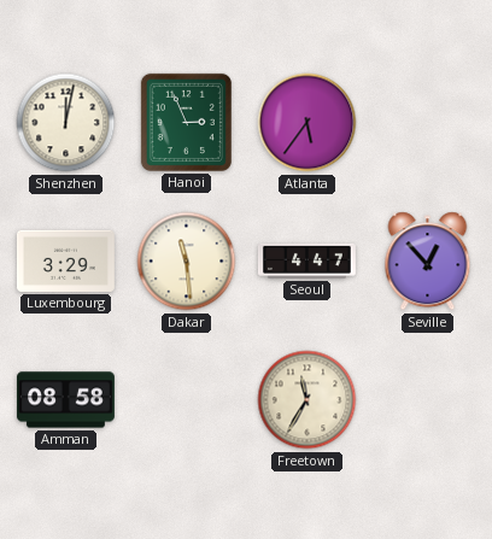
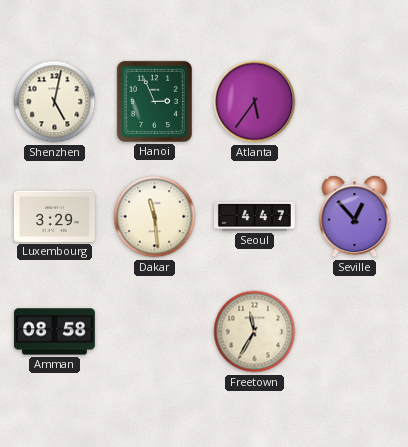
Shenzhen: 12:02 -> 5:02 (55, 102)
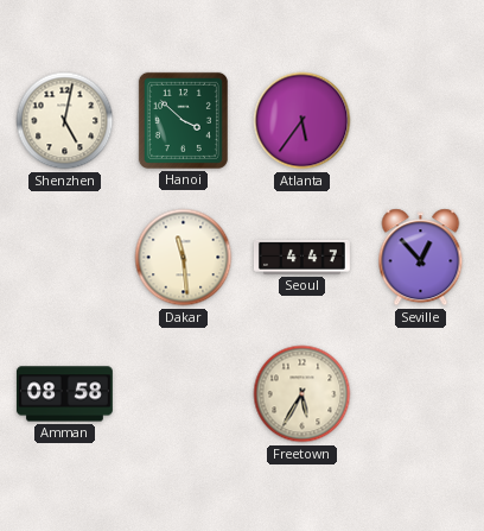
Hanoi: 2:56 -> 3:52 (183, 120)
Luxembourg: 3:29 -> none (54, 216)
Freetown: 11:35 -> 5:35 (302, 394)
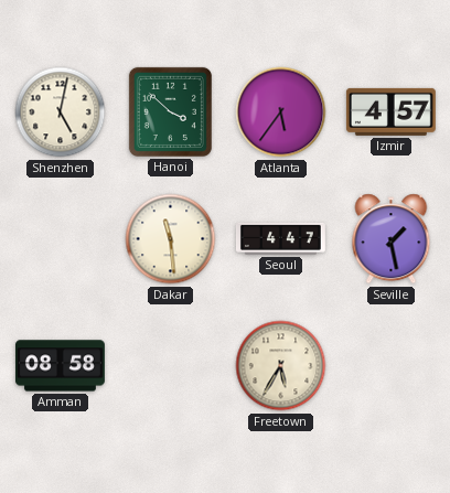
Izmir: none -> 4:57 (390, 111)
Seville: 12:53 -> 1:28 (392, 239)
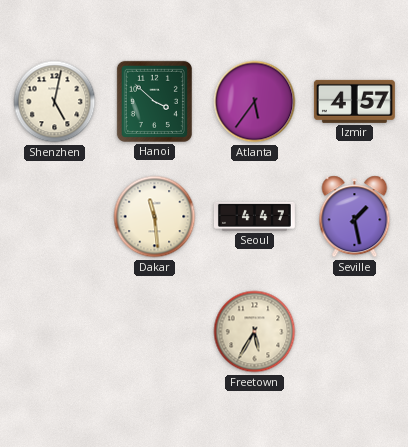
Amman: 08:58 -> none (60, 366)
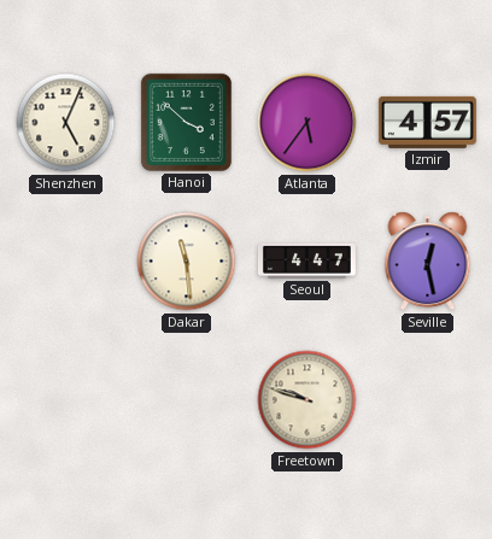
Shenzhen: 5:02 -> 5:04 (66, 123)
Seville: 1:28 -> 12:28 (428, 262)
Freetown: 5:35 -> 9:48 (307, 400)
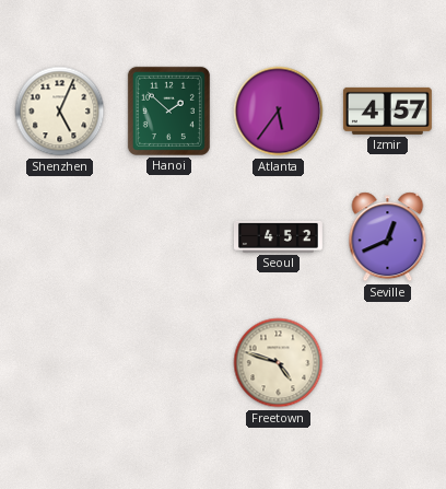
Hanoi: 3:52 -> 1:52 (168, 110)
Dakar: 11:29 -> none (187, 262)
Seoul: 4:47 -> 4:52 (278, 236)
Seville: 12:28 -> 12:41 (388, 237)
Freetown: 9:48 -> 4:48 (279, 363)
